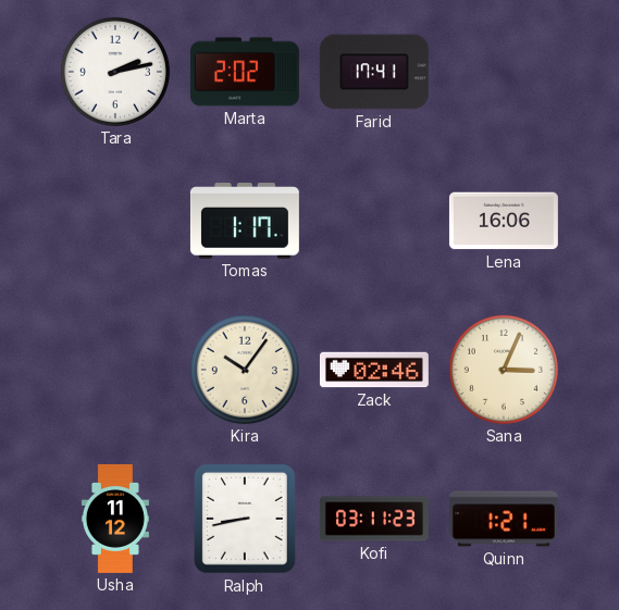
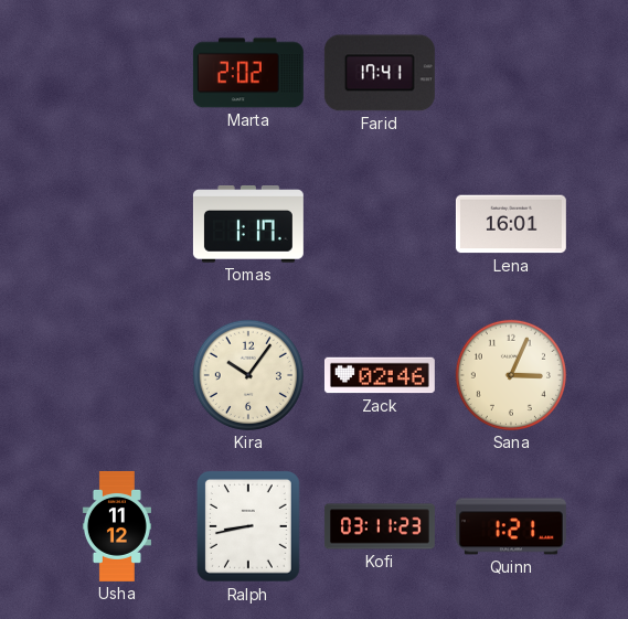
Tara: 2:13 -> none (115, 72)
Lena: 16:06 -> 16:01 (511, 224)
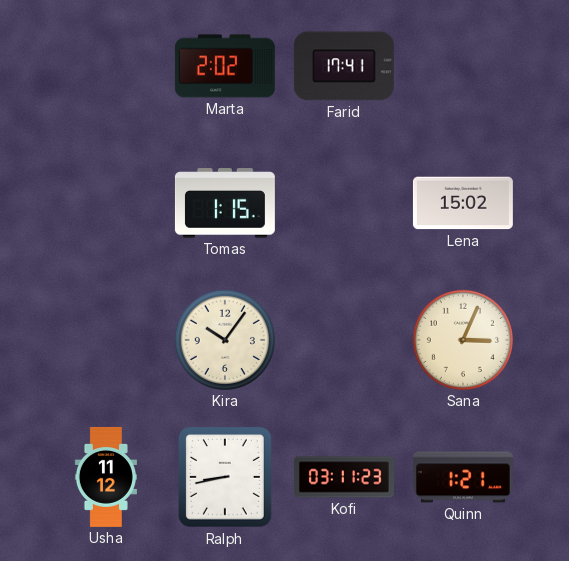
Tomas: 1:17 -> 1:15 (225, 203)
Lena: 16:01 -> 15:02 (463, 203)
Zack: 02:46 -> none (380, 375)
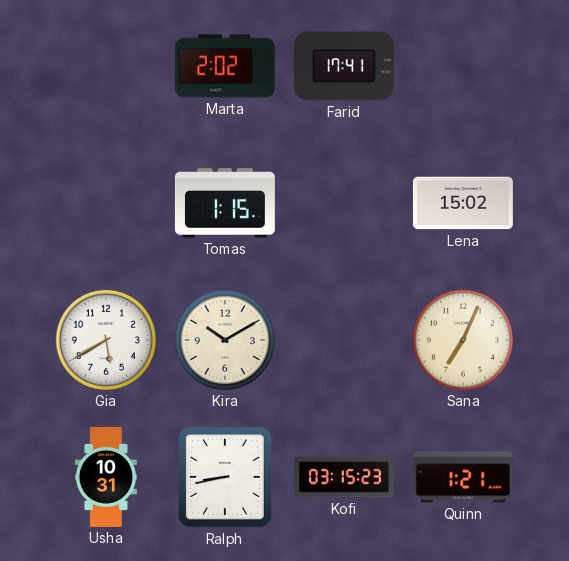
Gia: none -> 5:40 (106, 340)
Kira: 10:06 -> 10:10 (225, 340)
Sana: 3:04 -> 7:04 (463, 340)
Usha: 11:12 -> 10:31 (106, 477)
Kofi: 03:11 -> 03:15 (344, 477)
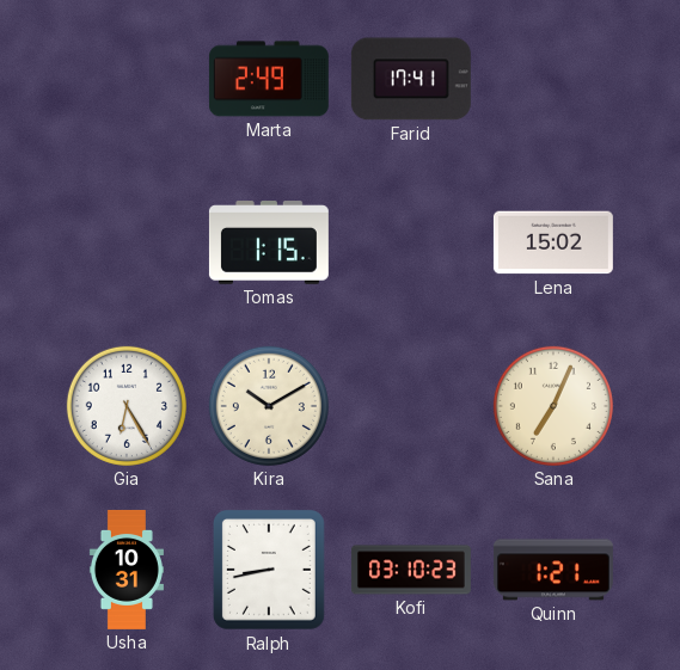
Marta: 2:02 -> 2:49 (269, 79)
Gia: 5:40 -> 6:25 (127, 406)
Kofi: 03:15 -> 03:10 (411, 570)
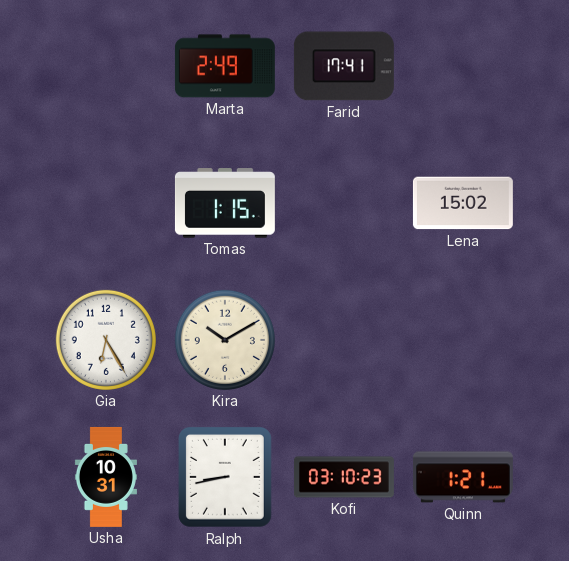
Sana: 7:04 -> none (553, 406)
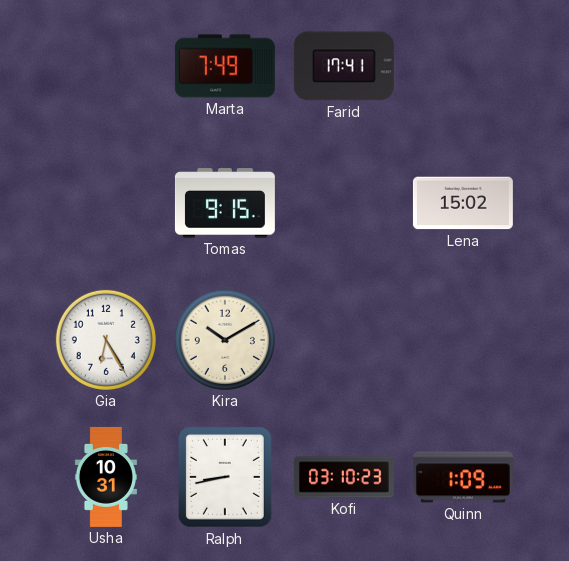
Marta: 2:49 -> 7:49 (225, 66)
Tomas: 1:15 -> 9:15 (225, 203)
Quinn: 1:21 -> 1:09 (463, 477)
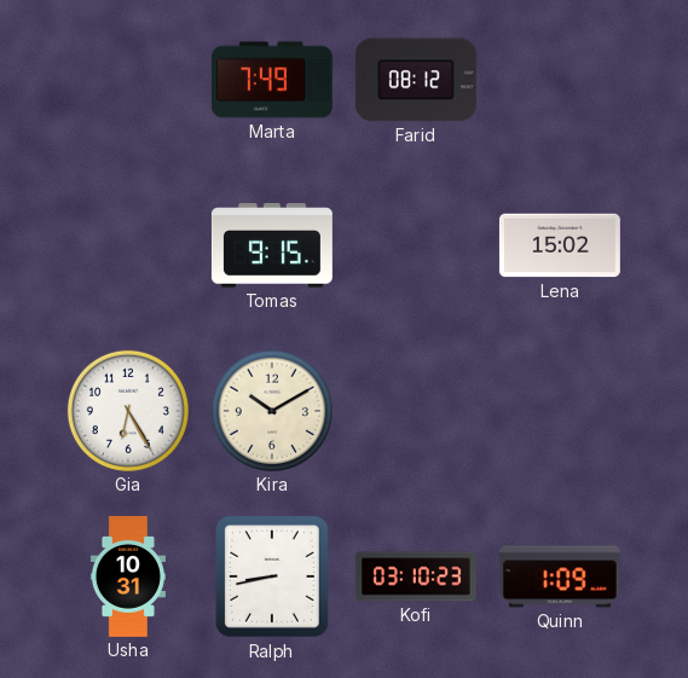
Farid: 17:41 -> 08:12 (416, 80)
